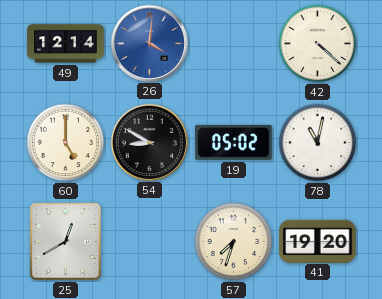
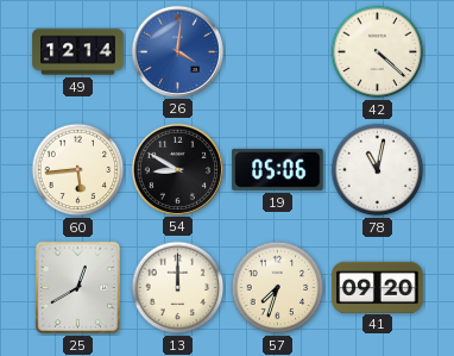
60: 5:00 -> 5:44 (78, 170)
19: 05:02 -> 05:06 (278, 169)
13: none -> 12:00 (178, 288)
41: 19:20 -> 09:20 (378, 287)
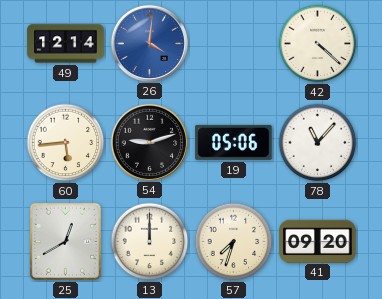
54: 8:50 -> 9:12 (149, 142)
78: 11:02 -> 11:07 (318, 143)
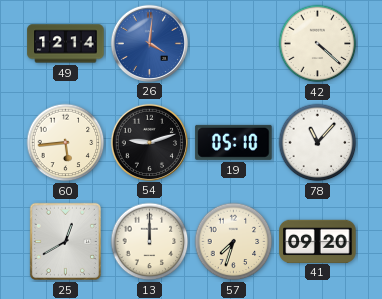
19: 05:06 -> 05:10 (234, 142)
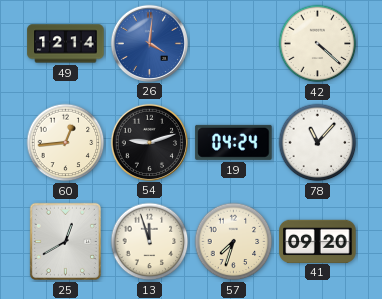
60: 5:44 -> 12:44 (66, 143)
19: 05:10 -> 04:24 (234, 142)
13: 12:00 -> 11:57 (150, 242)
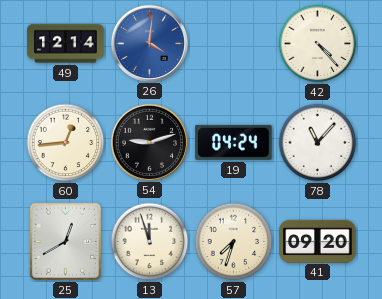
42: 4:22 -> 4:23 (318, 44)
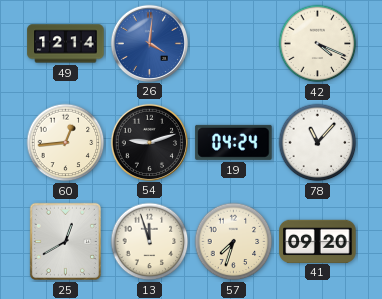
42: 4:23 -> 4:19 (318, 44)
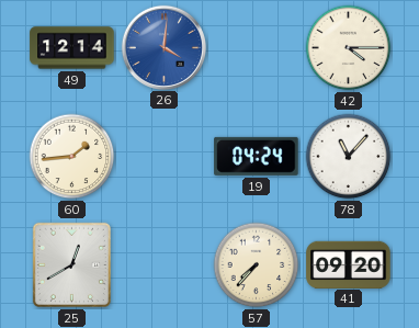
42: 4:19 -> 4:15 (349, 48)
60: 12:44 -> 1:44 (72, 157)
54: 9:12 -> none (149, 142)
13: 11:57 -> none (150, 242)
57: 7:33 -> 7:37 (257, 265)
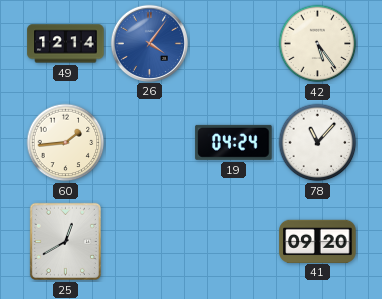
26: 4:01 -> 4:06 (149, 43)
42: 4:15 -> 5:24 (318, 44)
57: 7:37 -> none (257, 265)
